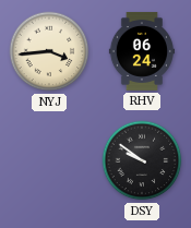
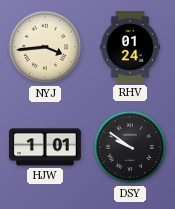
RHV: 06:24 -> 01:24 (130, 47)
HJW: none -> 1:01 (45, 147)
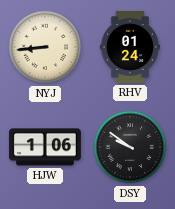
NYJ: 3:44 -> 8:44 (45, 47)
HJW: 1:01 -> 1:06 (45, 147)
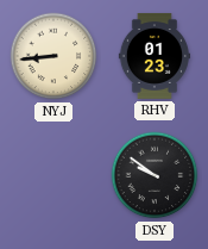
RHV: 01:24 -> 01:23 (155, 56)
HJW: 1:06 -> none (45, 147)
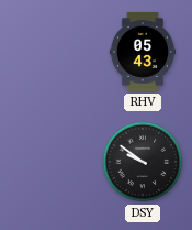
NYJ: 8:44 -> none (53, 56)
RHV: 01:23 -> 05:43 (143, 52)
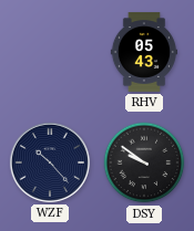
WZF: none -> 10:23 (50, 162)
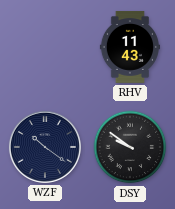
RHV: 05:43 -> 11:43 (130, 47)
WZF: 10:23 -> 10:21 (45, 147)
